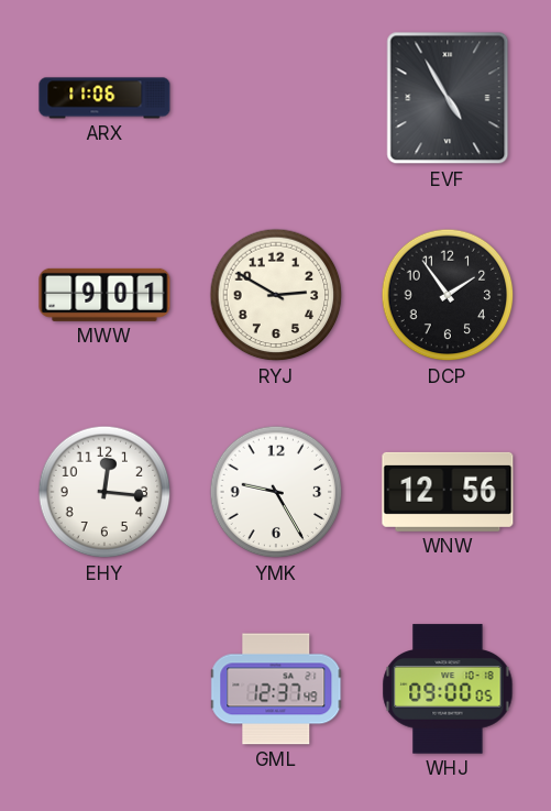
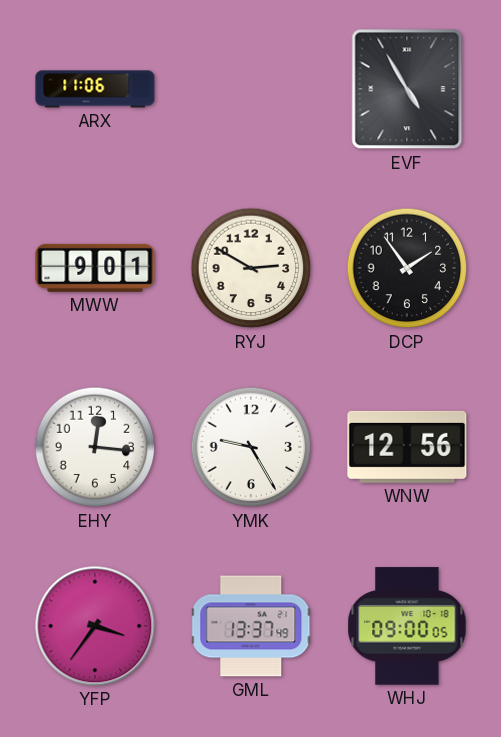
YFP: none -> 3:36 (95, 626)
GML: 12:37 -> 13:37 (252, 626)
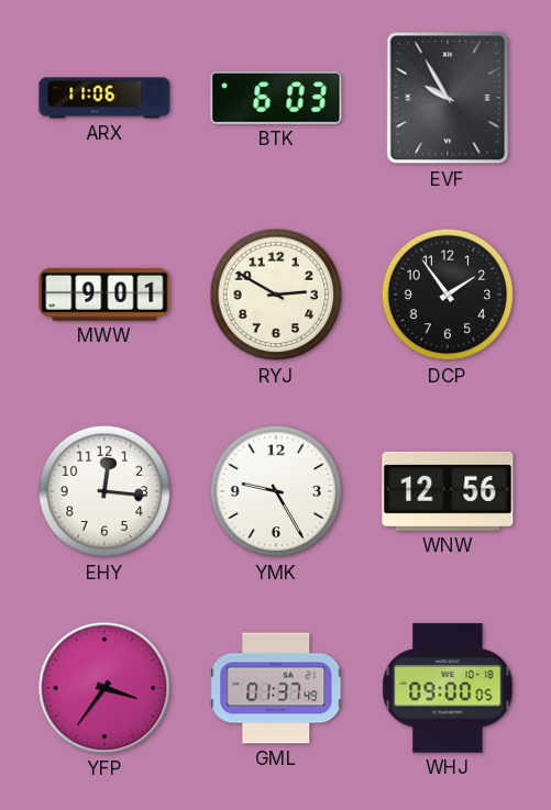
BTK: none -> 6:03 (276, 98)
EVF: 4:55 -> 9:55 (448, 98)
GML: 13:37 -> 01:37 (277, 688)
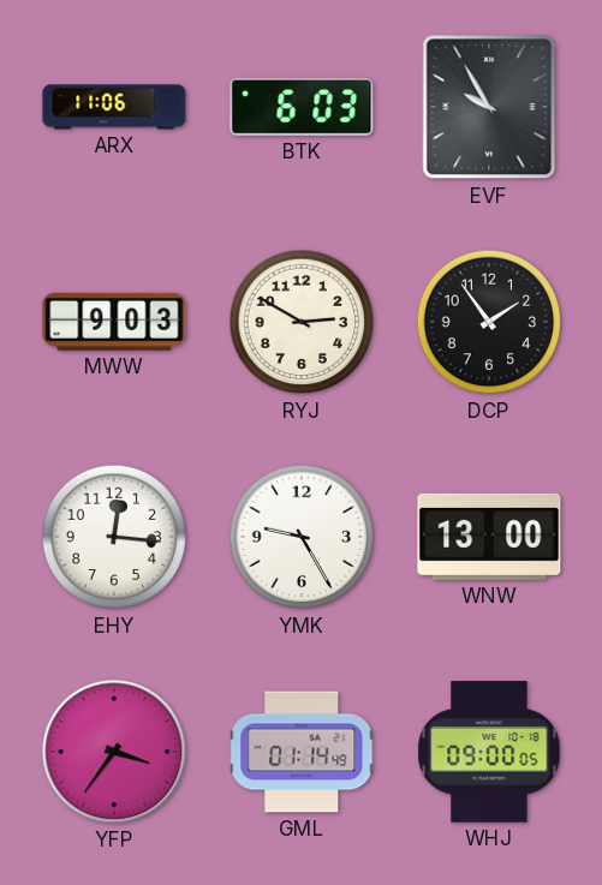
MWW: 9:01 -> 9:03 (114, 322)
WNW: 12:56 -> 13:00 (489, 537)
GML: 01:37 -> 01:14 (303, 752)
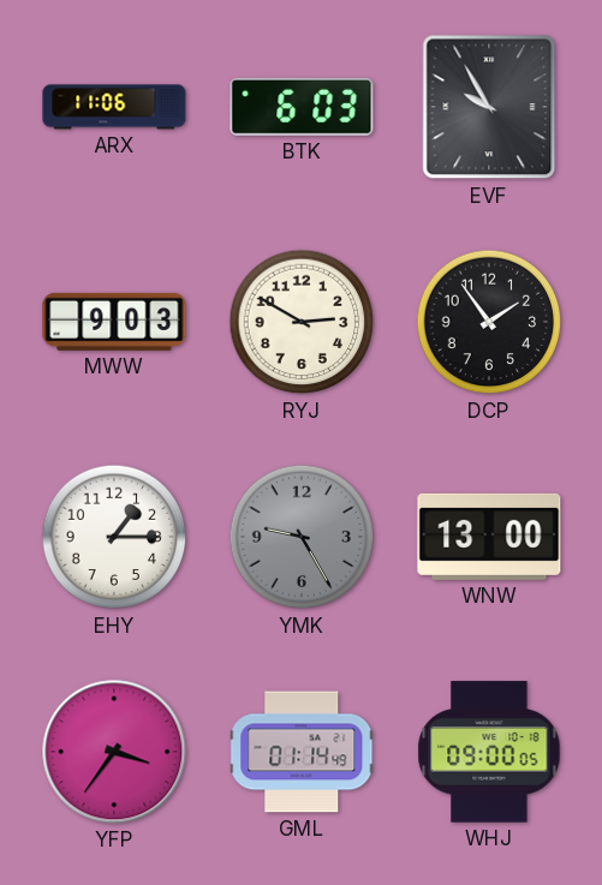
EHY: 12:16 -> 1:15 (114, 537)
YMK dial: white -> grey (302, 537)
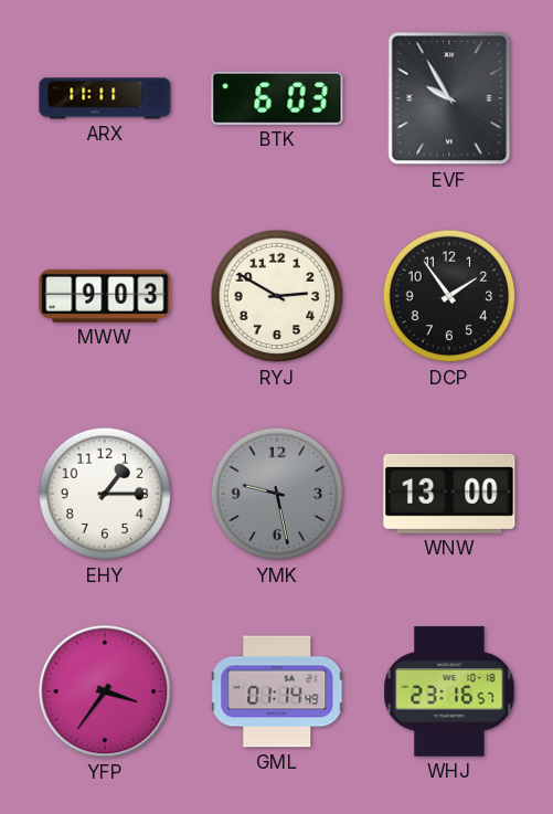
ARX: 11:06 -> 11:11 (105, 98)
YMK: 9:25 -> 9:28 (277, 494)
WHJ: 09:00 -> 23:16 (449, 691)
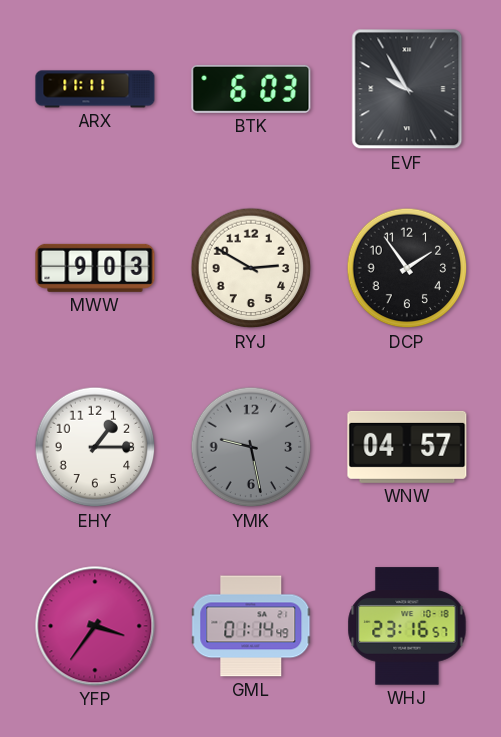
WNW: 13:00 -> 04:57 (407, 447)
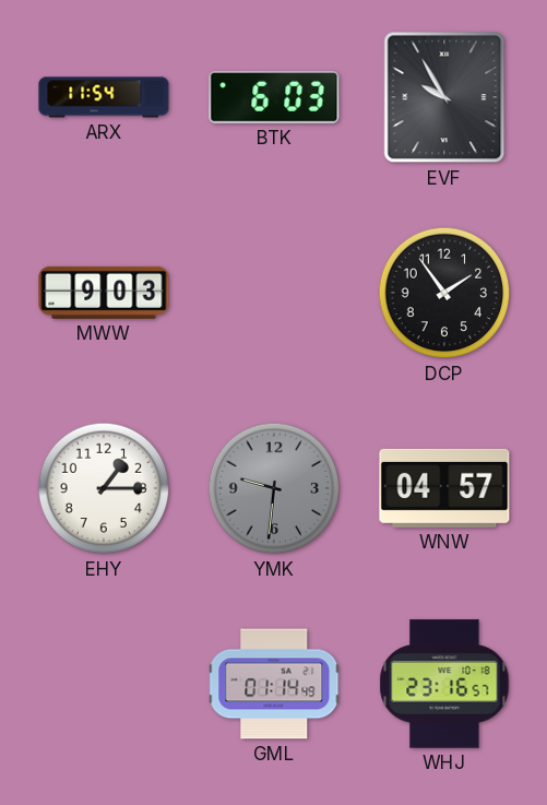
ARX: 11:11 -> 11:54 (104, 97)
RYJ: 2:50 -> none (251, 268)
YMK: 9:28 -> 9:31 (274, 488)
YFP: 3:36 -> none (95, 626)
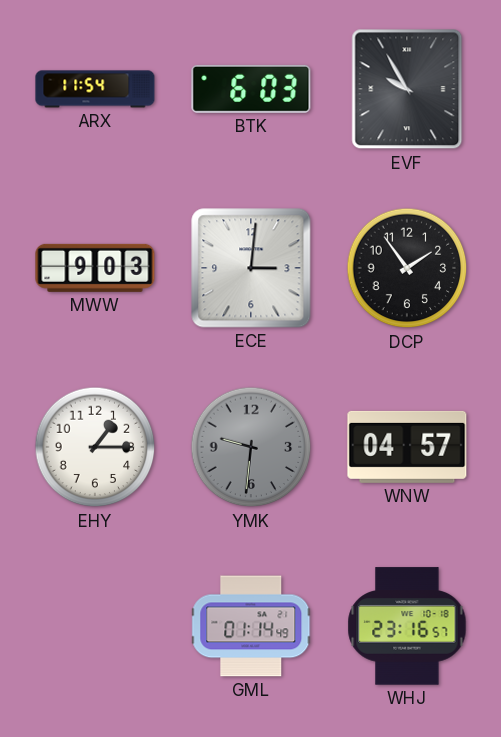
ECE: none -> 3:01 (251, 268)
